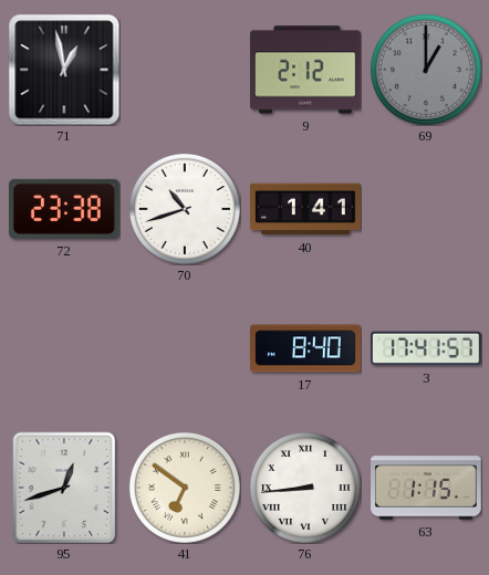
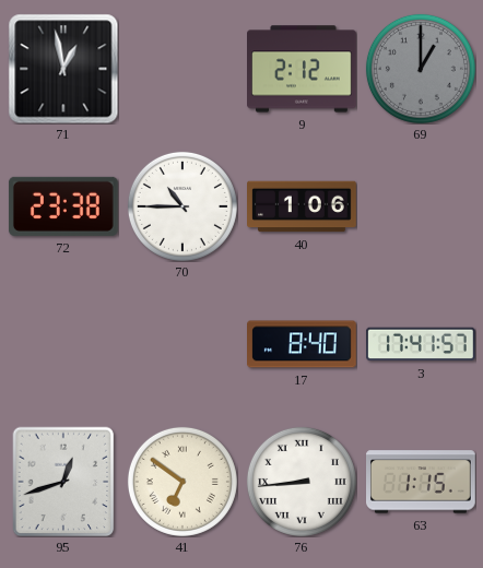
70: 10:42 -> 10:45 (182, 206)
40: 1:41 -> 1:06 (302, 206)
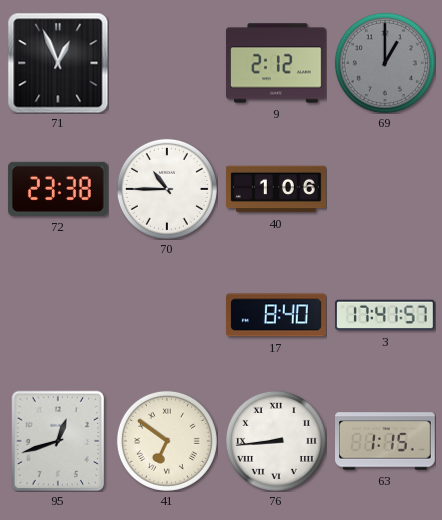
71: 12:58 -> 12:56 (58, 63)
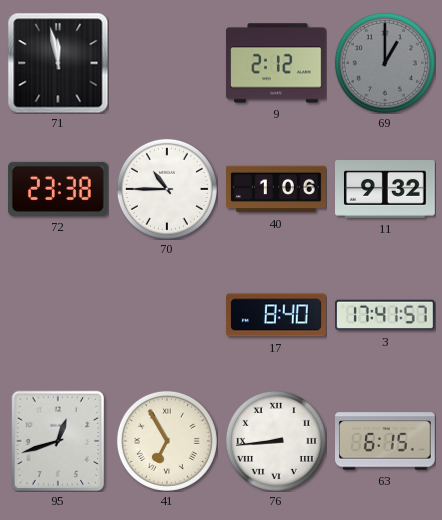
71: 12:56 -> 11:58 (58, 63)
11: none -> 9:32 (386, 189)
41: 6:51 -> 6:55 (167, 441)
63: 1:15 -> 6:15 (386, 441)
